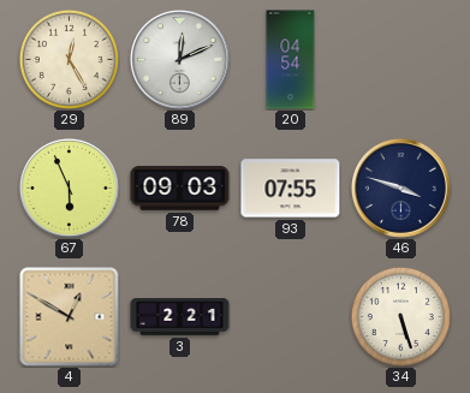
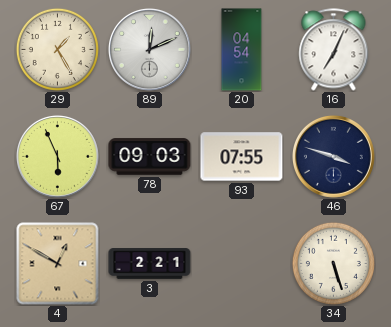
29: 12:25 -> 1:25 (57, 49)
16: none -> 7:04 (334, 50)
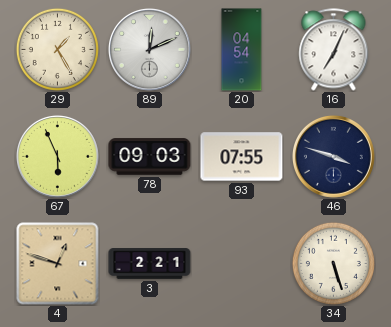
4: 12:50 -> 12:48 (58, 264)
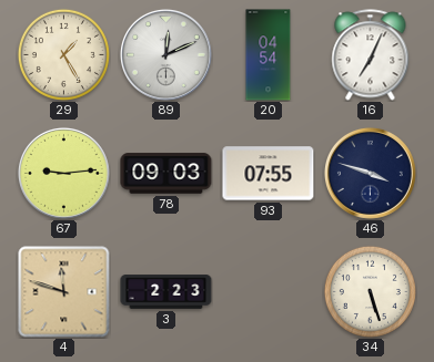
67: 5:56 -> 9:14 (63, 173)
4: 12:48 -> 11:48 (64, 292)
3: 2:21 -> 2:23 (166, 292)
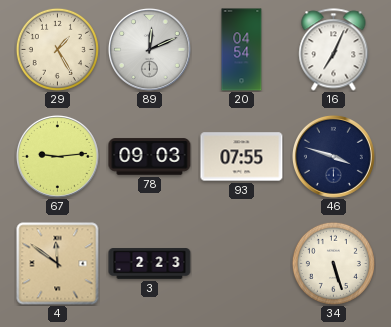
4: 11:48 -> 11:51 (58, 264)
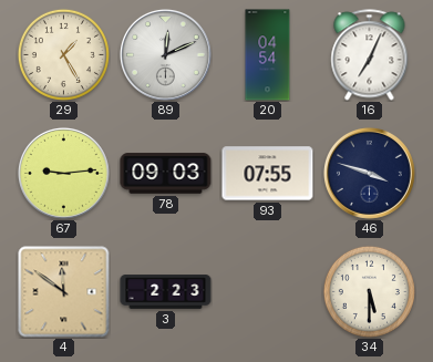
34: 5:27 -> 5:30 (369, 291)
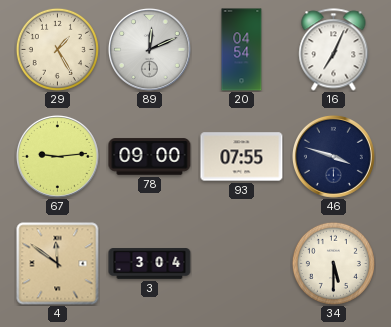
78: 09:03 -> 09:00 (150, 157)
3: 2:23 -> 3:04 (150, 264)
